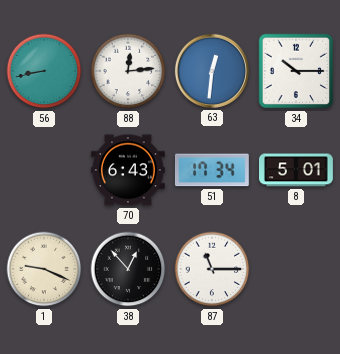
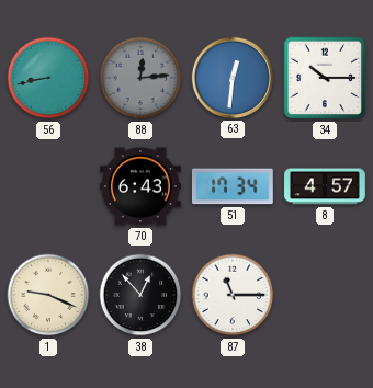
88 dial: white -> grey (140, 78)
8: 5:01 -> 4:57 (326, 186)
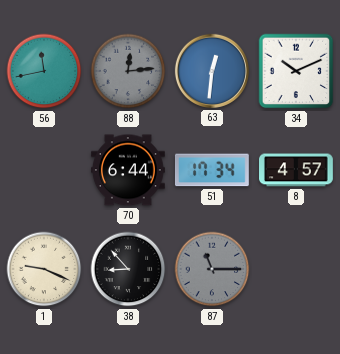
56: 8:43 -> 11:43 (44, 71)
34: 10:15 -> 10:11 (296, 71)
70: 6:43 -> 6:44 (128, 170)
38: 12:53 -> 8:53 (128, 269)
87 dial: white -> grey (212, 269)
